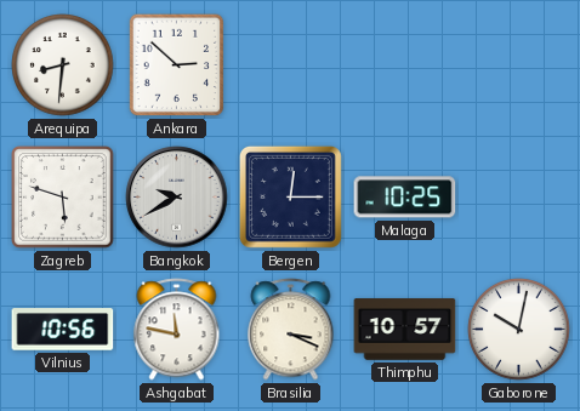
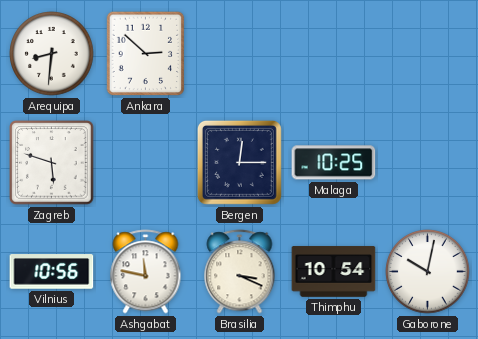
Bangkok: 9:40 -> none (177, 198)
Thimphu: 10:57 -> 10:54 (334, 272)
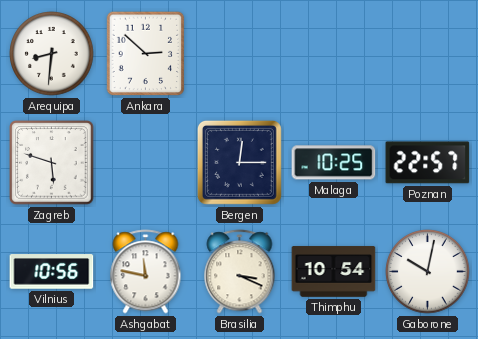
Poznan: none -> 22:57 (428, 163)
